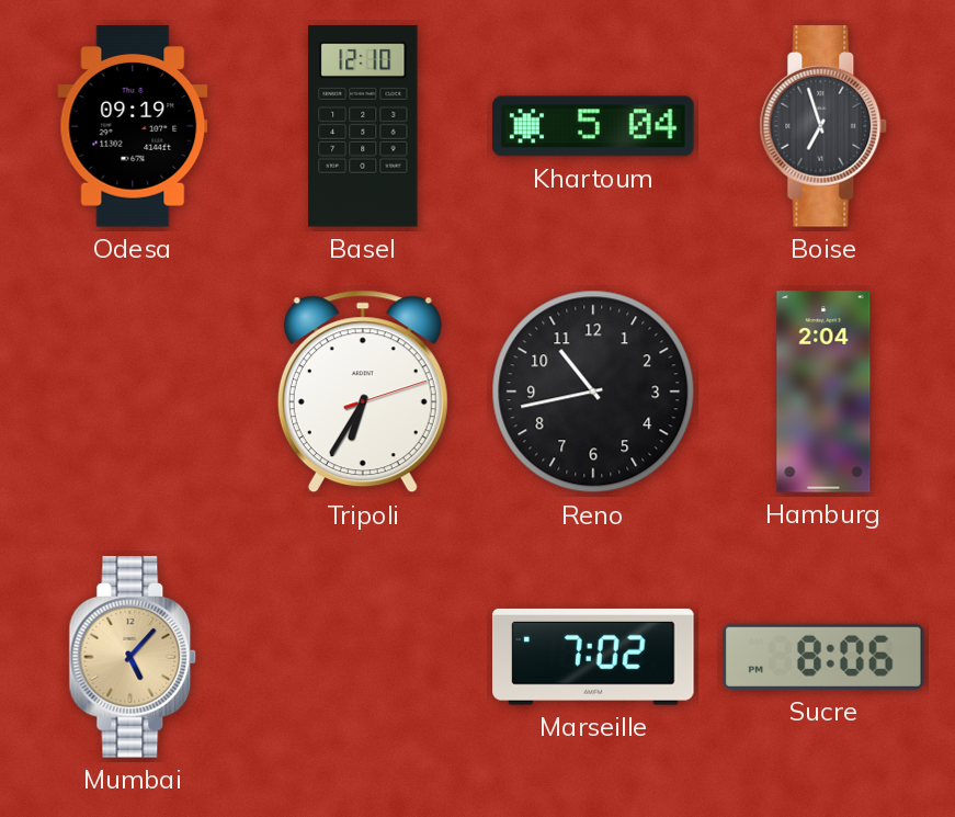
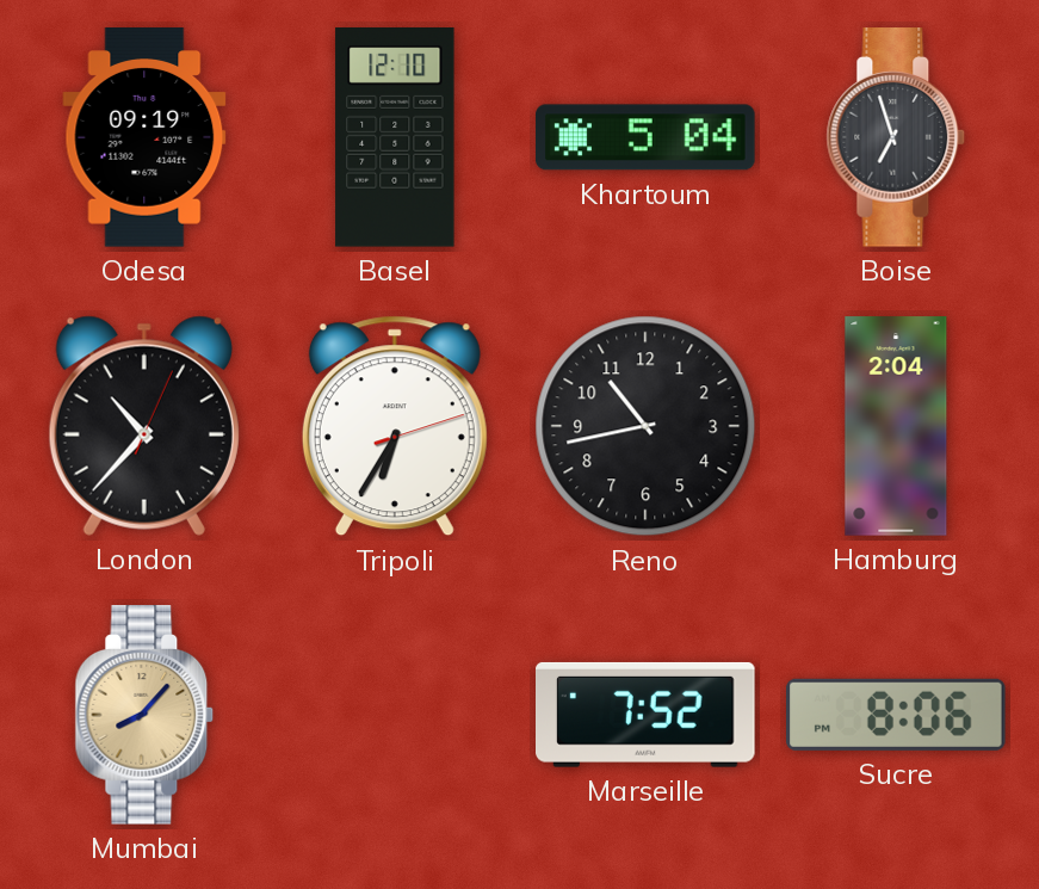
London: none -> 10:37 (144, 426)
Mumbai: 5:07 -> 8:07 (144, 715)
Marseille: 7:02 -> 7:52 (647, 715)
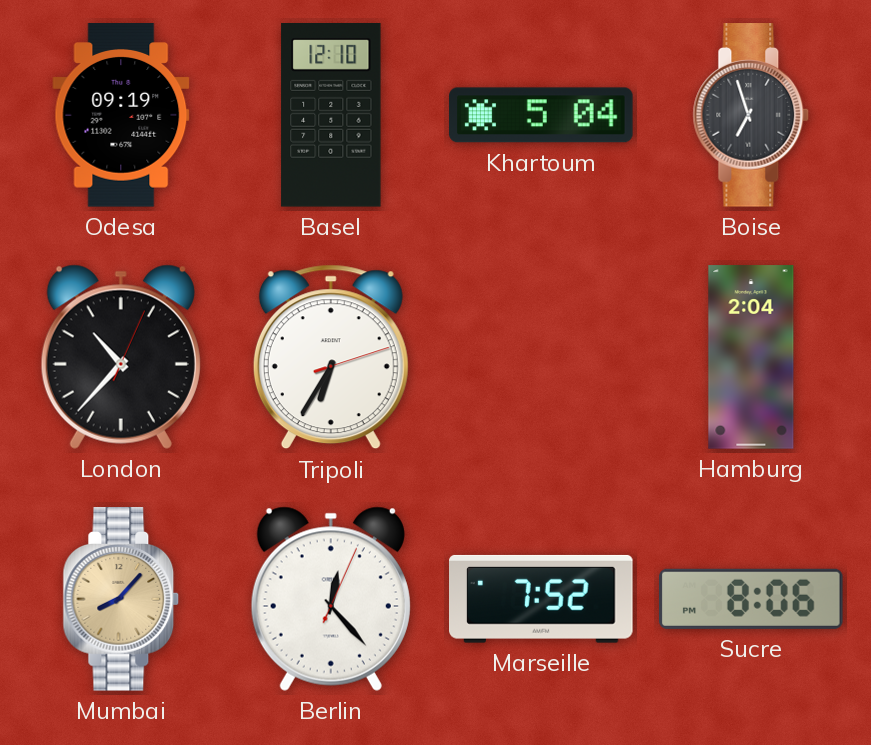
Reno: 10:43 -> none (645, 426)
Berlin: none -> 12:23 (331, 599)
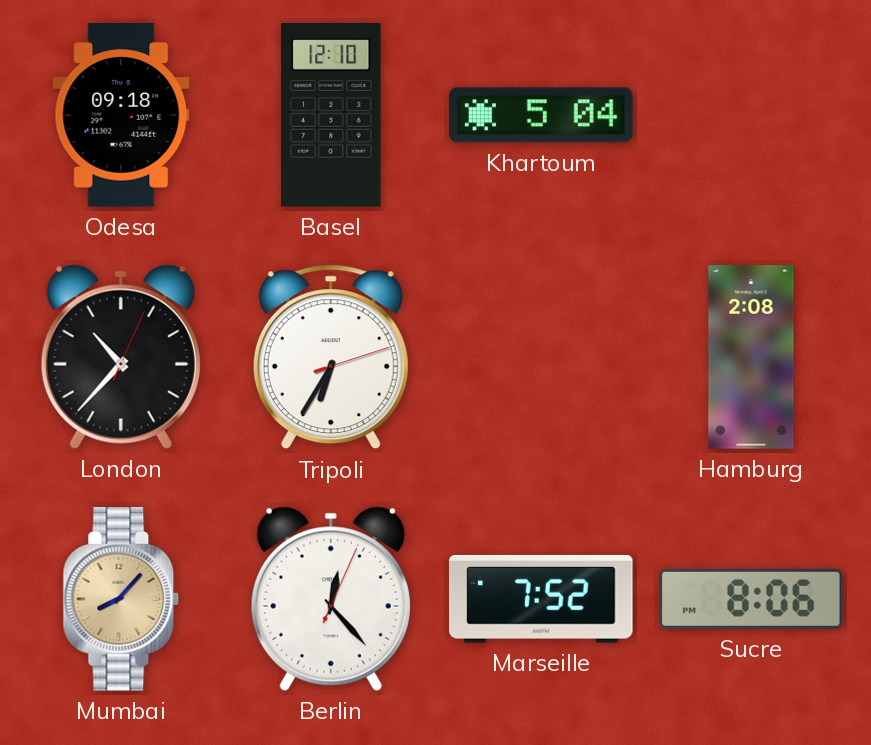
Odesa: 09:19 -> 09:18 (121, 115)
Boise: 6:57 -> none (751, 115)
Hamburg: 2:04 -> 2:08 (751, 357)
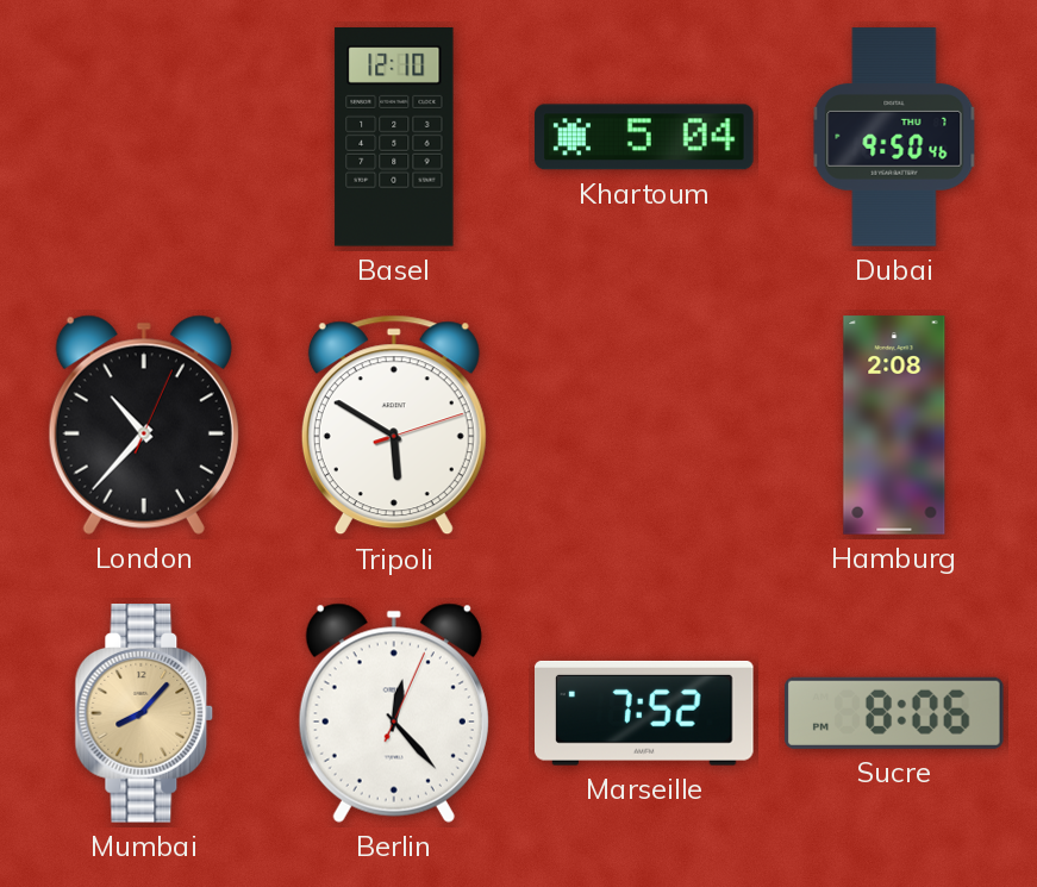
Odesa: 09:18 -> none (121, 115)
Dubai: none -> 9:50 (894, 137)
Tripoli: 6:35 -> 5:50 (394, 425)
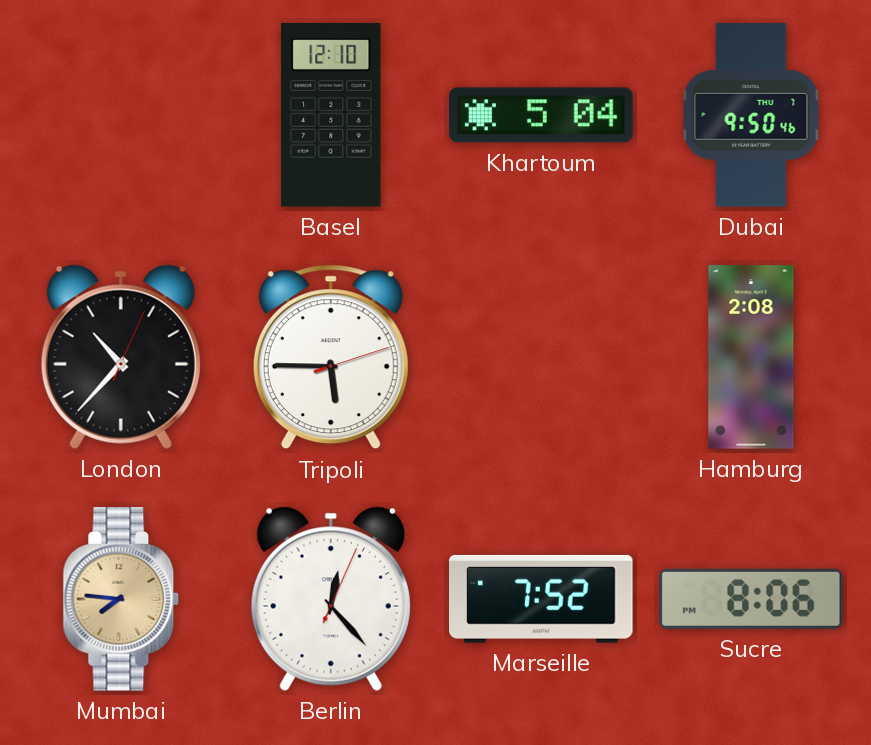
Tripoli: 5:50 -> 5:45 (331, 357)
Mumbai: 8:07 -> 7:46 (121, 599)
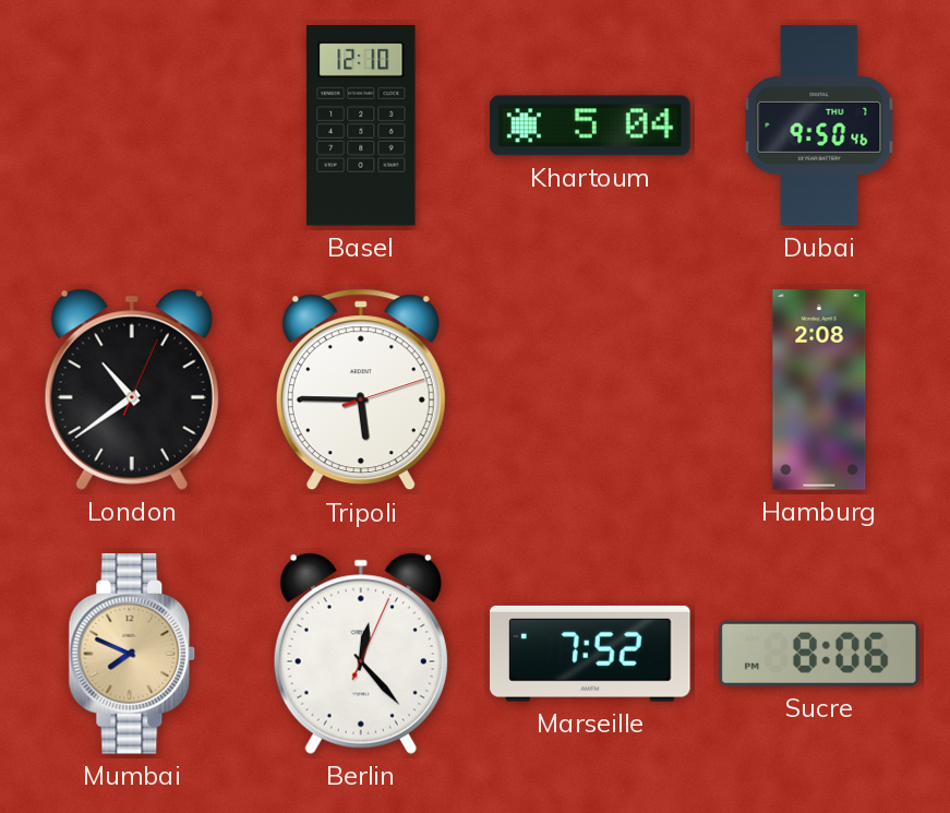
London: 10:37 -> 10:39 (132, 390)
Mumbai: 7:46 -> 7:49 (132, 654)
